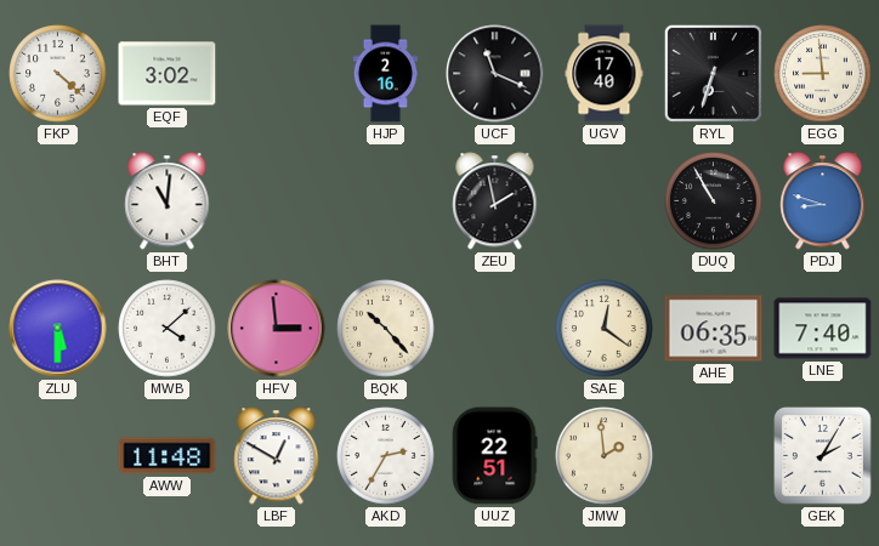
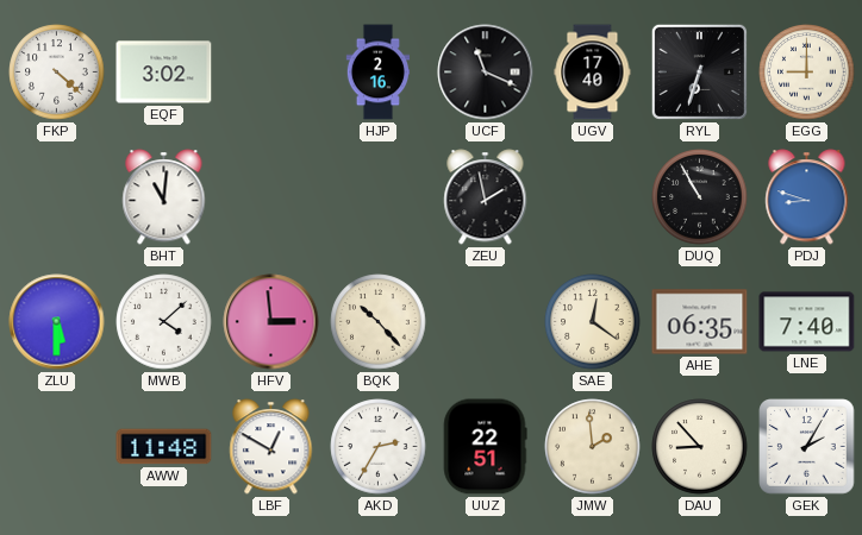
EGG: 8:59 -> 9:00 (807, 73)
DAU: none -> 8:53 (700, 447)
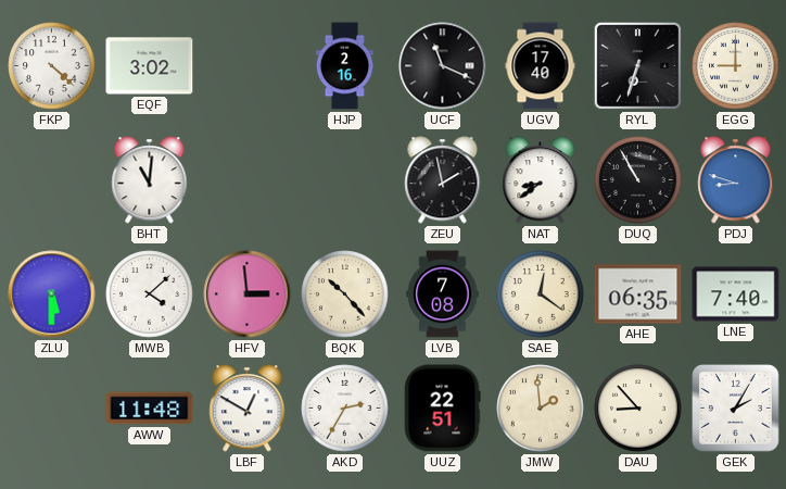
NAT: none -> 8:39 (541, 180)
LVB: none -> 7:08 (443, 294)
